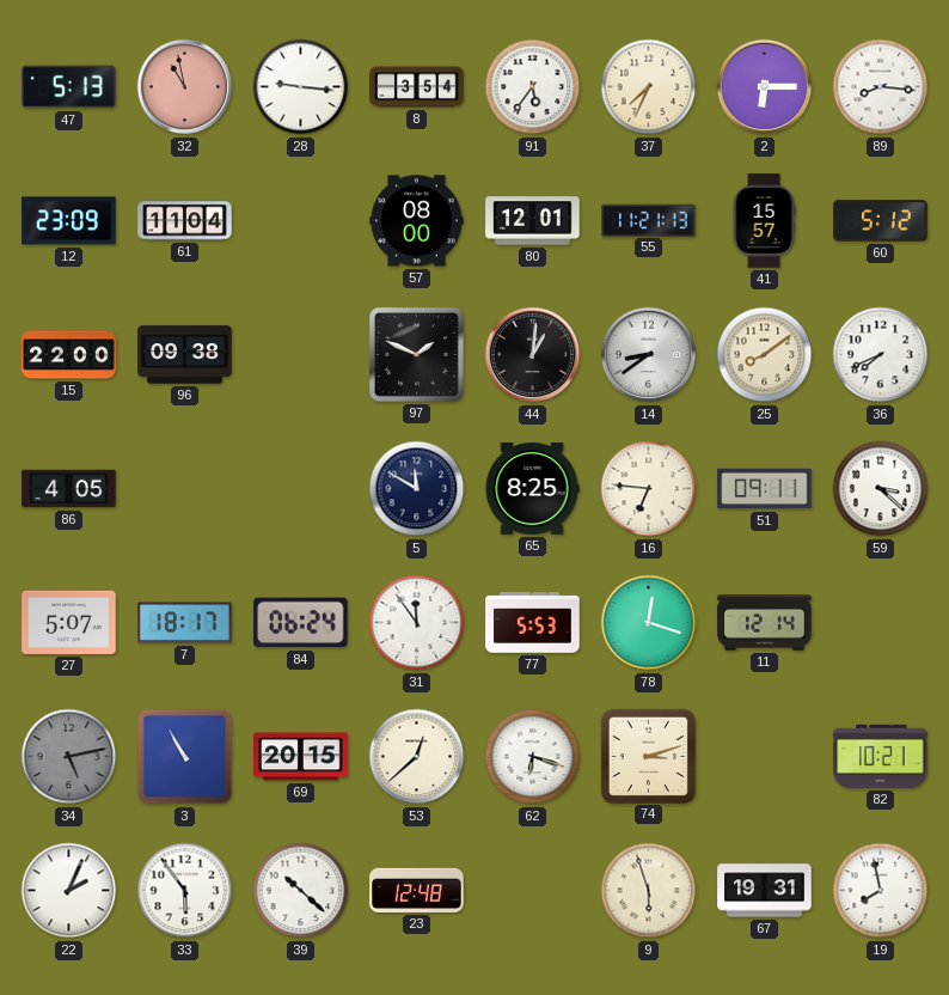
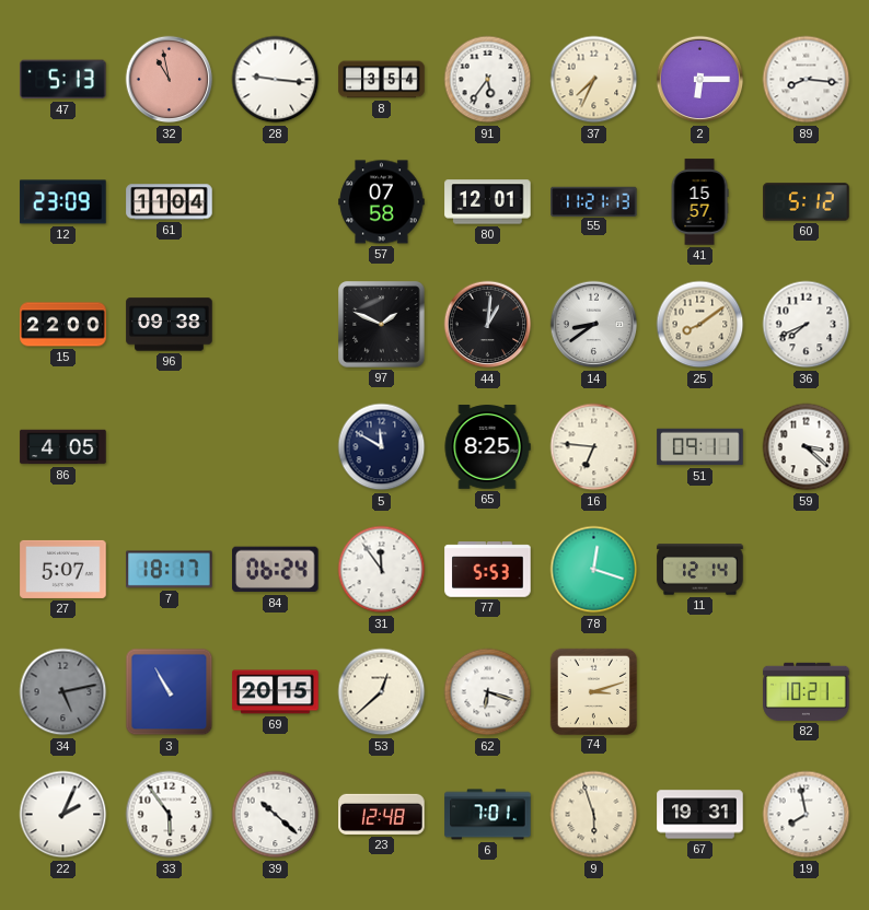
57: 08:00 -> 07:58 (382, 202)
6: none -> 7:01 (488, 815)
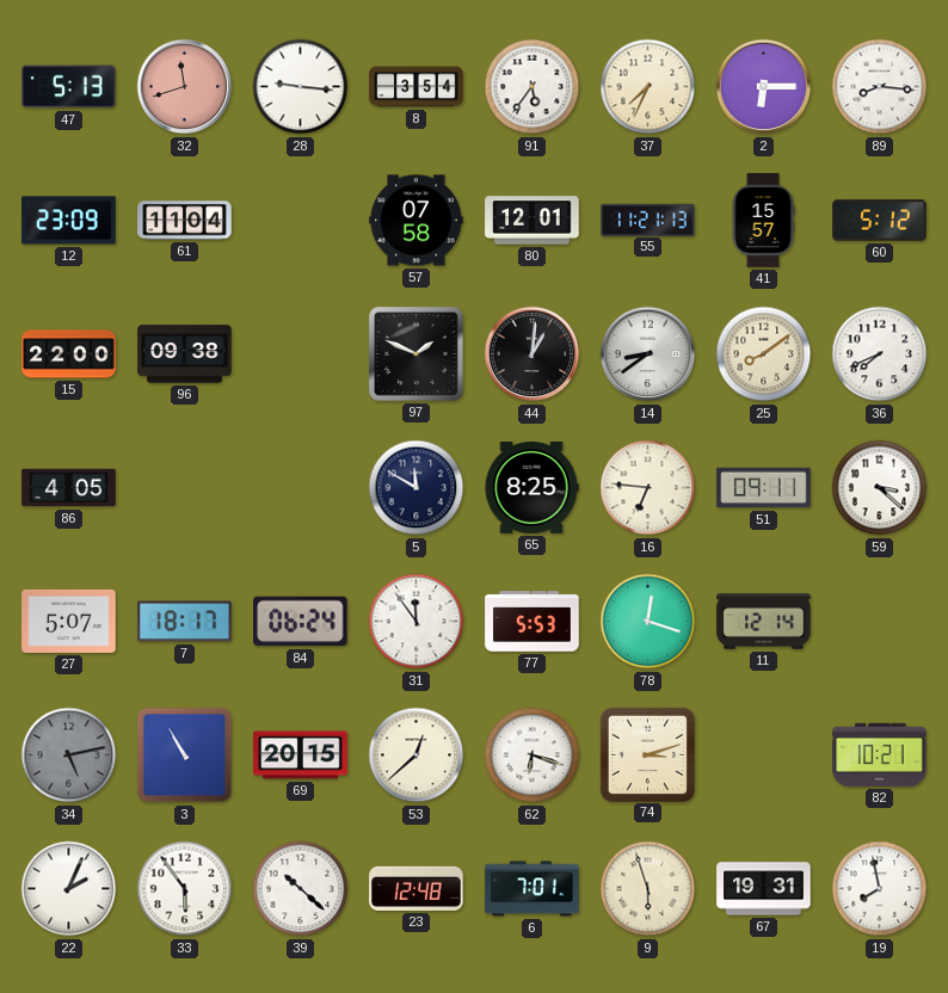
32: 10:58 -> 11:42 (185, 87)
